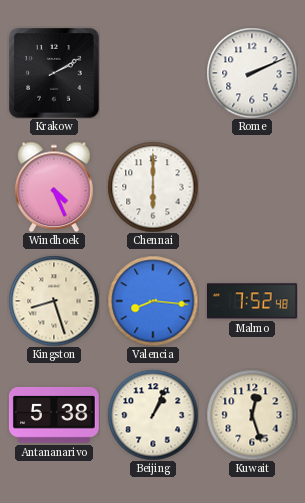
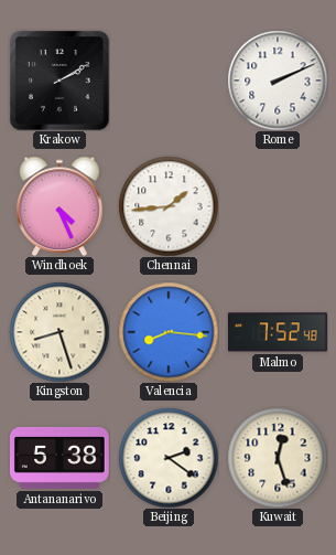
Chennai: 6:00 -> 1:44 (169, 206)
Beijing: 1:04 -> 2:21 (169, 458)
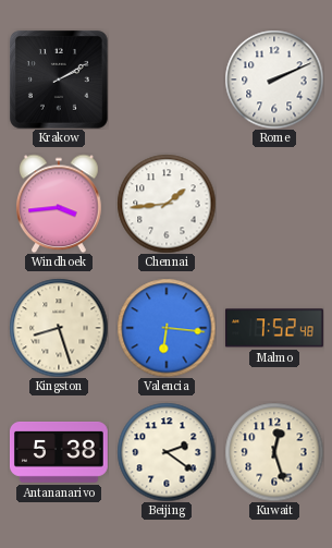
Windhoek: 4:26 -> 3:44 (60, 204)
Valencia: 8:16 -> 6:16 (167, 328)
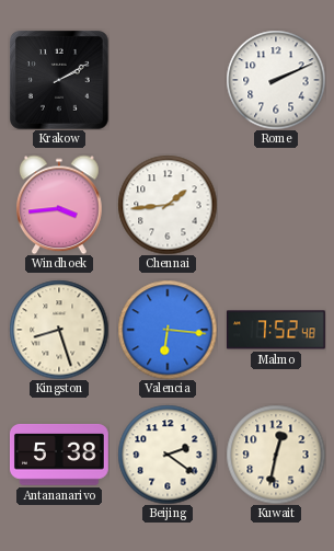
Kuwait: 12:27 -> 12:32 (276, 455)
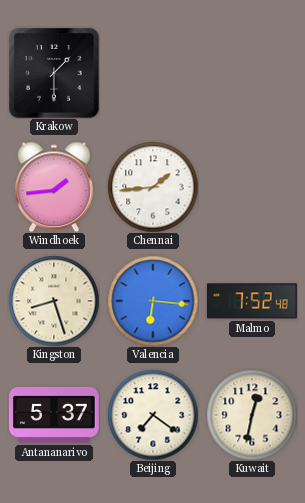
Krakow: 2:10 -> 1:30 (54, 73)
Rome: 2:11 -> none (276, 80)
Windhoek: 3:44 -> 1:44 (55, 187)
Antananarivo: 5:38 -> 5:37 (54, 415)
Beijing: 2:21 -> 7:21 (153, 415)
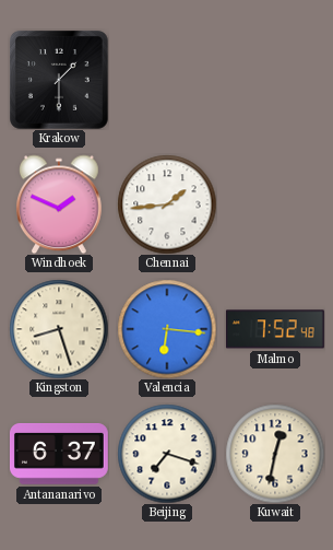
Windhoek: 1:44 -> 1:49 (60, 204)
Antananarivo: 5:37 -> 6:37 (59, 454)
Beijing: 7:21 -> 7:18 (167, 454)
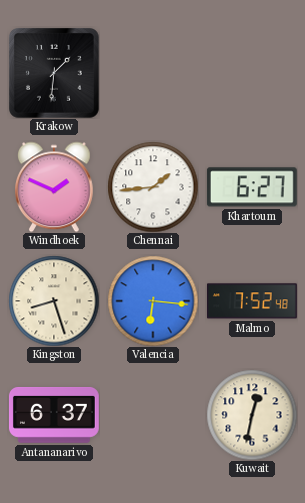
Krakow: 1:30 -> 1:31 (54, 73)
Khartoum: none -> 6:27 (252, 187)
Beijing: 7:18 -> none (167, 454)
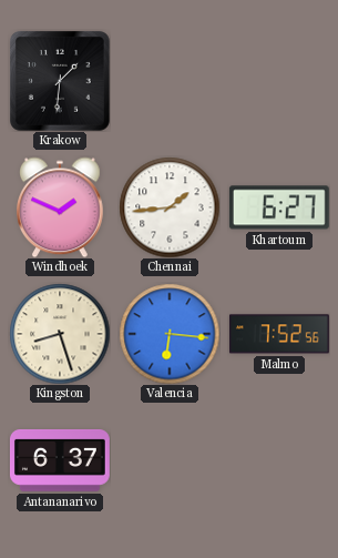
Malmo: 7:52:48 -> 7:52:56 (279, 334)
Kuwait: 12:32 -> none (252, 415)
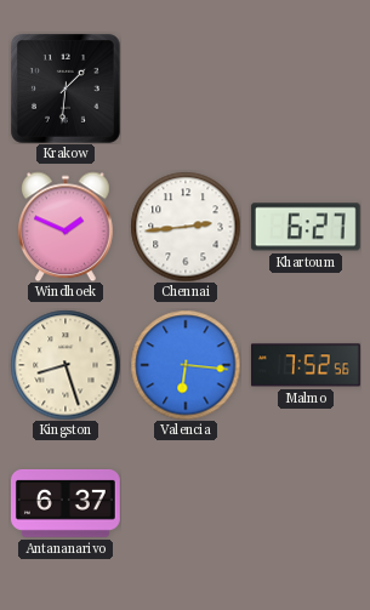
Chennai: 1:44 -> 2:44 (186, 227)
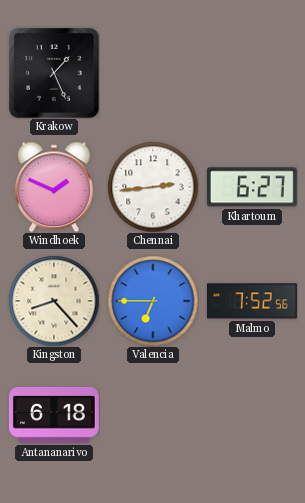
Krakow: 1:31 -> 1:26 (54, 73)
Kingston: 8:27 -> 8:23 (54, 301)
Valencia: 6:16 -> 6:45 (153, 301)
Antananarivo: 6:37 -> 6:18 (54, 415)
